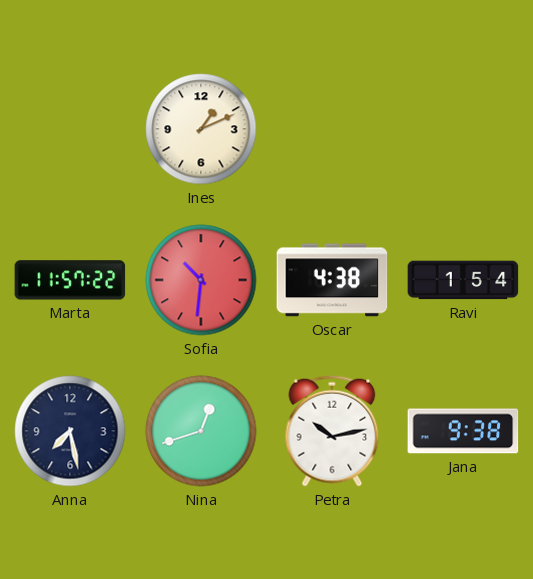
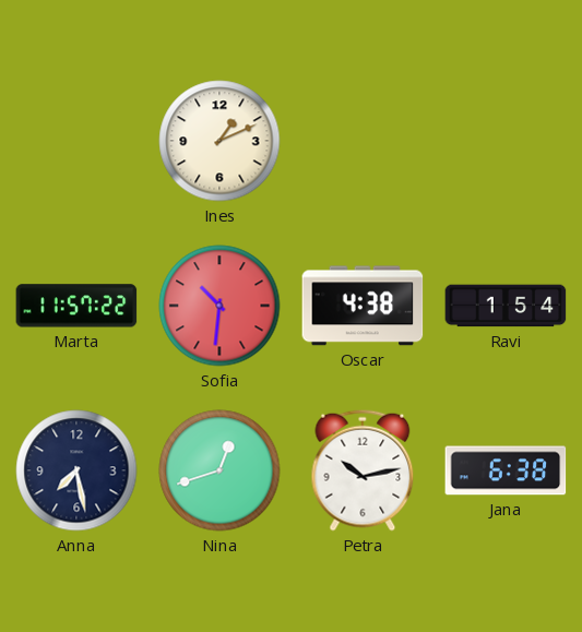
Jana: 9:38 -> 6:38 (506, 470)
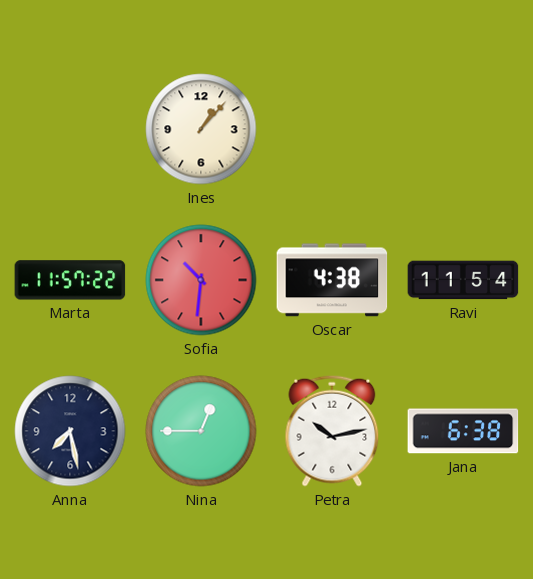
Ines: 1:11 -> 1:07 (201, 129)
Ravi: 1:54 -> 11:54 (463, 280)
Nina: 12:42 -> 12:45 (201, 431)
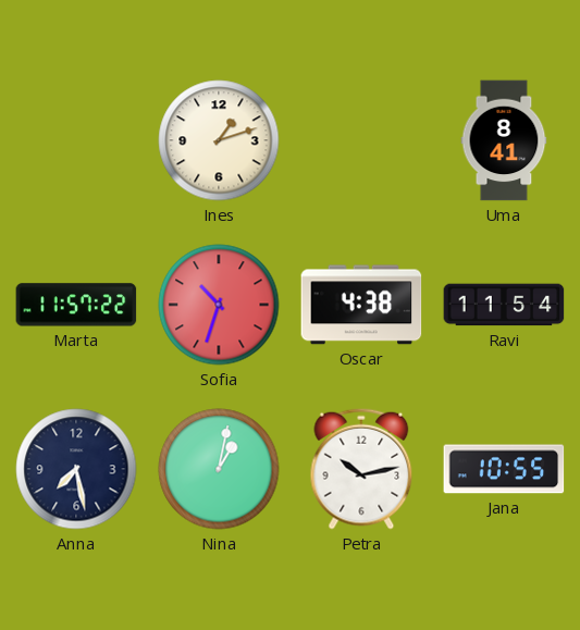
Ines: 1:07 -> 1:12 (219, 140)
Uma: none -> 8:41 (504, 140)
Sofia: 10:31 -> 10:33 (219, 305)
Nina: 12:45 -> 1:02 (219, 469)
Jana: 6:38 -> 10:55 (504, 469)
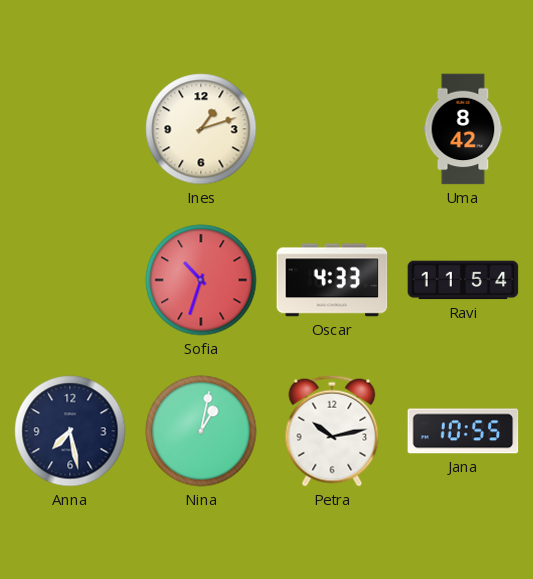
Uma: 8:41 -> 8:42 (463, 129)
Marta: 11:57 -> none (76, 305)
Oscar: 4:38 -> 4:33 (332, 280)
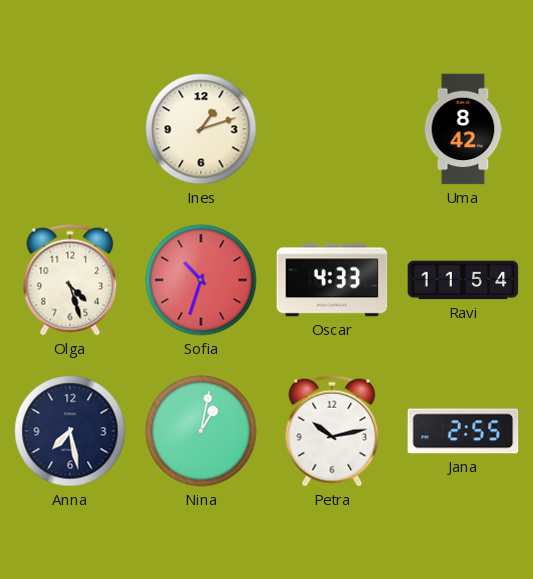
Olga: none -> 4:27 (70, 280)
Jana: 10:55 -> 2:55 (463, 431)
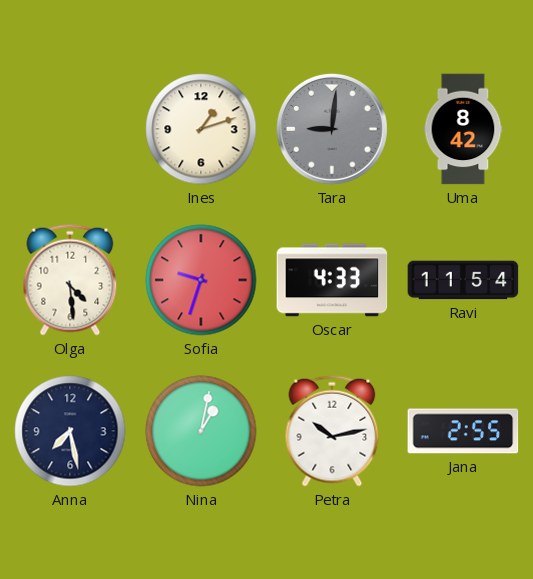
Tara: none -> 9:01 (332, 129)
Olga: 4:27 -> 4:29 (70, 280)
Sofia: 10:33 -> 9:33 (201, 280)
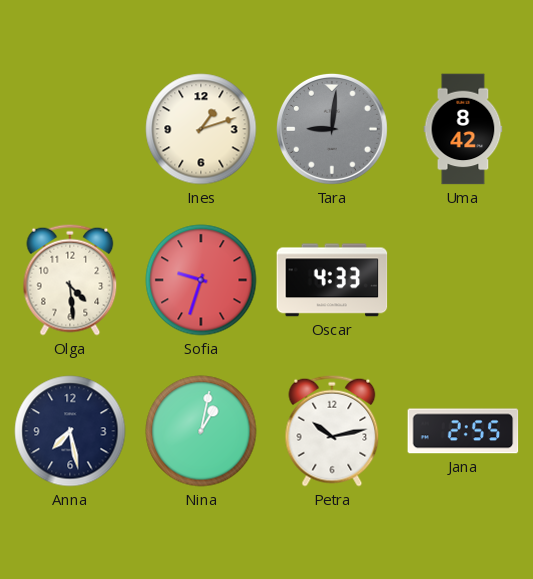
Ravi: 11:54 -> none (463, 280)
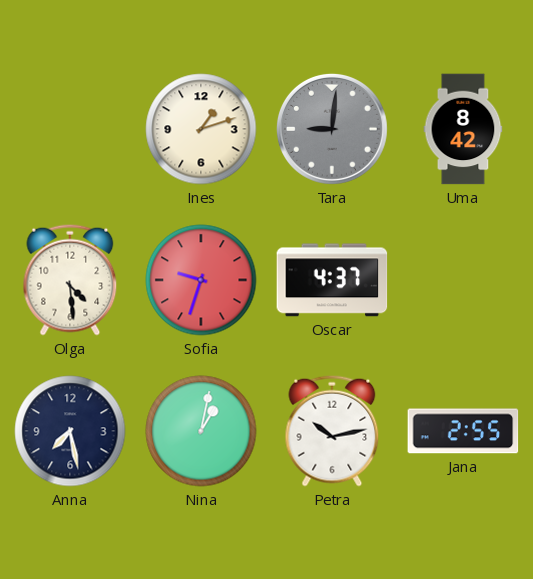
Oscar: 4:33 -> 4:37 (332, 280)
